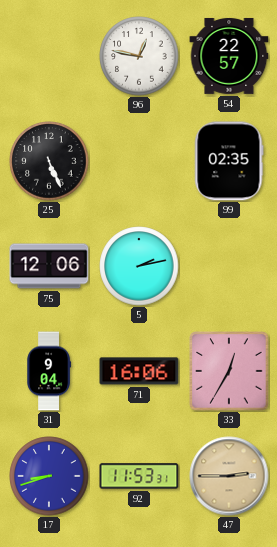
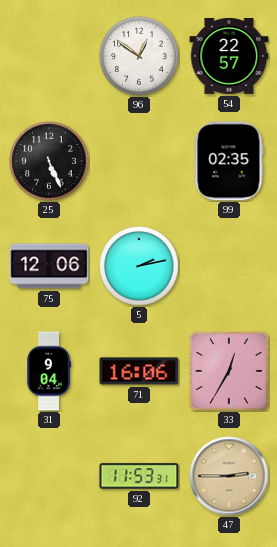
96: 12:47 -> 12:51 (139, 56)
17: 8:42 -> none (49, 476)
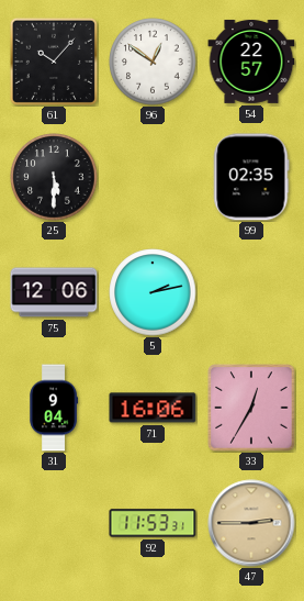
61: none -> 10:07 (54, 62)
25: 5:26 -> 5:30 (54, 177)
